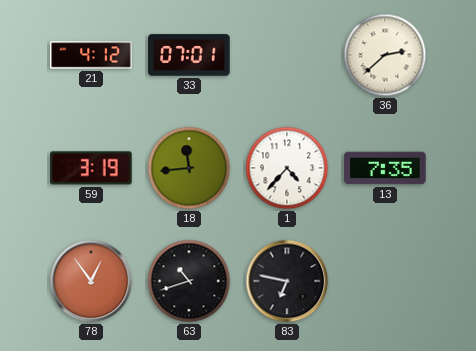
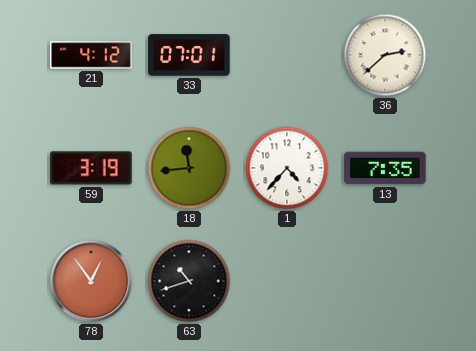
83: 6:47 -> none (287, 281)
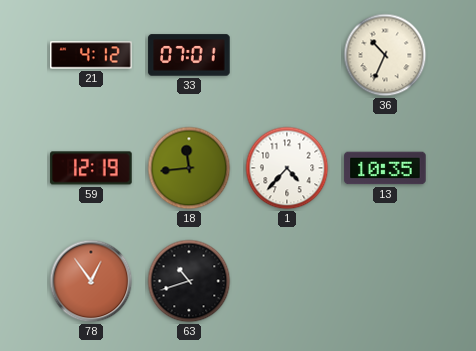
36: 2:38 -> 10:34 (385, 55)
59: 3:19 -> 12:19 (91, 168)
13: 7:35 -> 10:35 (385, 168)
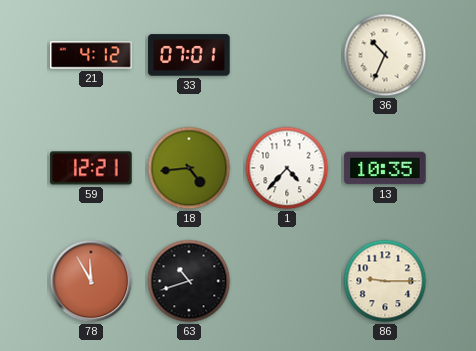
59: 12:19 -> 12:21 (91, 168)
18: 11:44 -> 4:44 (189, 168)
78: 12:54 -> 11:55 (91, 281)
86: none -> 9:15 (385, 281)
